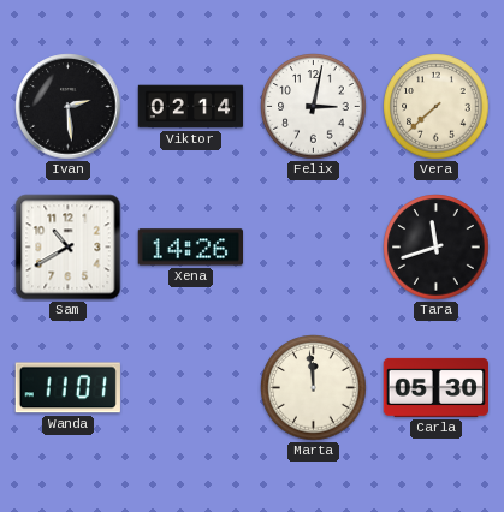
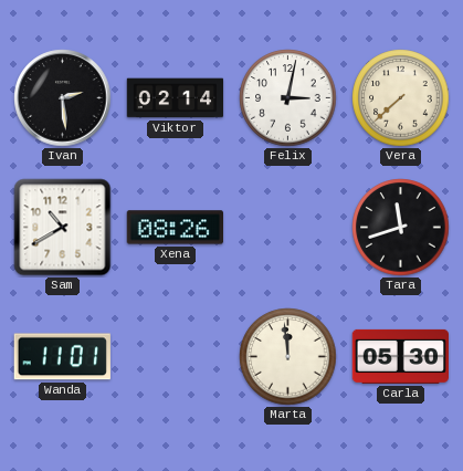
Xena: 14:26 -> 08:26 (175, 228)
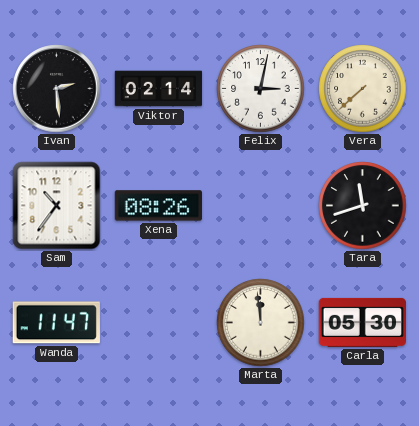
Sam: 10:40 -> 10:36 (57, 206)
Wanda: 11:01 -> 11:47 (56, 323)
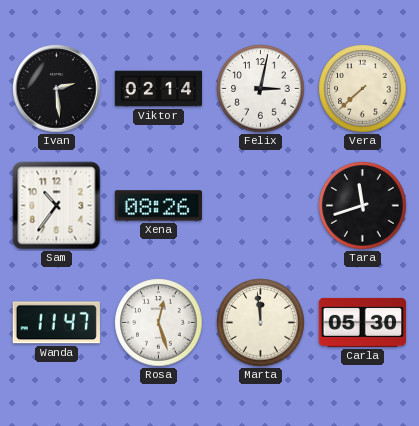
Rosa: none -> 12:27 (159, 323)
